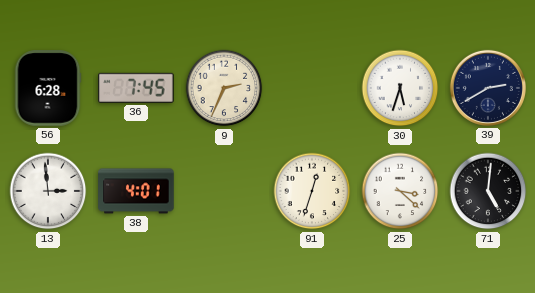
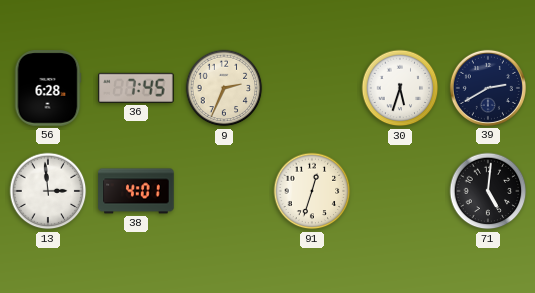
25: 3:22 -> none (400, 191)
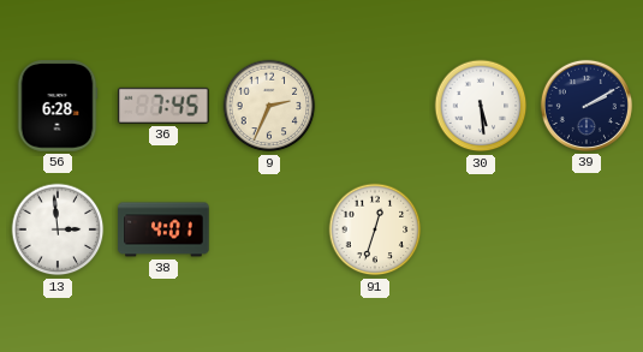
30: 5:33 -> 5:29 (481, 106)
39: 2:40 -> 2:10 (587, 106)
71: 5:01 -> none (488, 191)
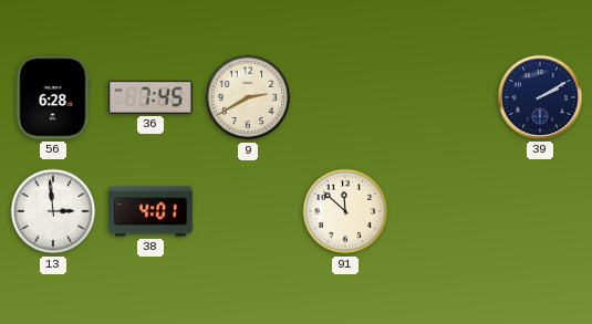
9: 2:34 -> 2:40 (248, 97)
30: 5:29 -> none (481, 106)
91: 12:33 -> 11:52 (345, 211)
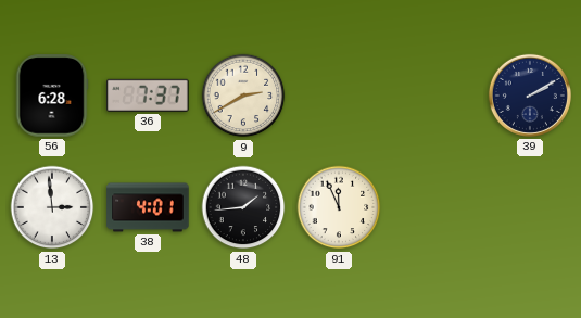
36: 7:45 -> 7:37 (148, 96)
48: none -> 1:44 (243, 207)
91: 11:52 -> 11:56 (339, 207)
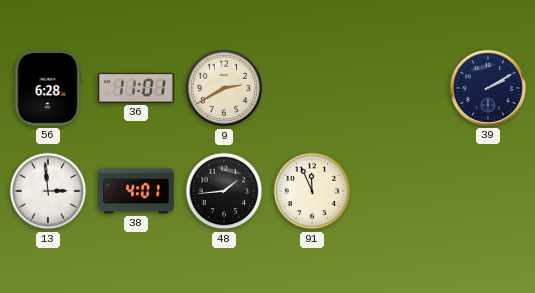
36: 7:37 -> 11:01 (136, 88)
